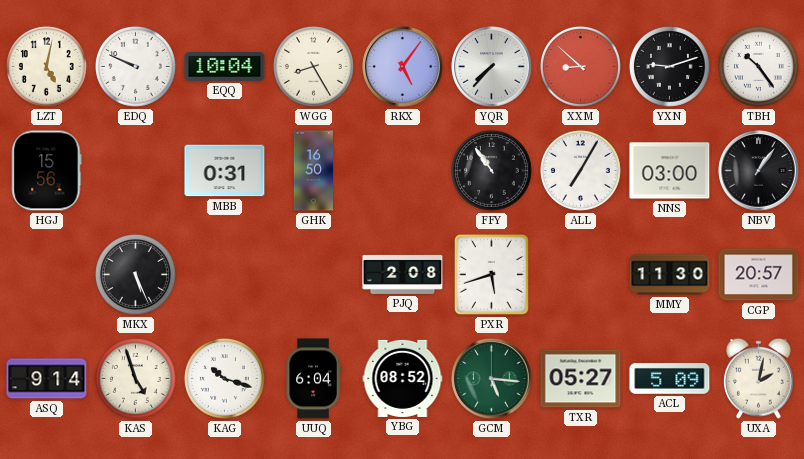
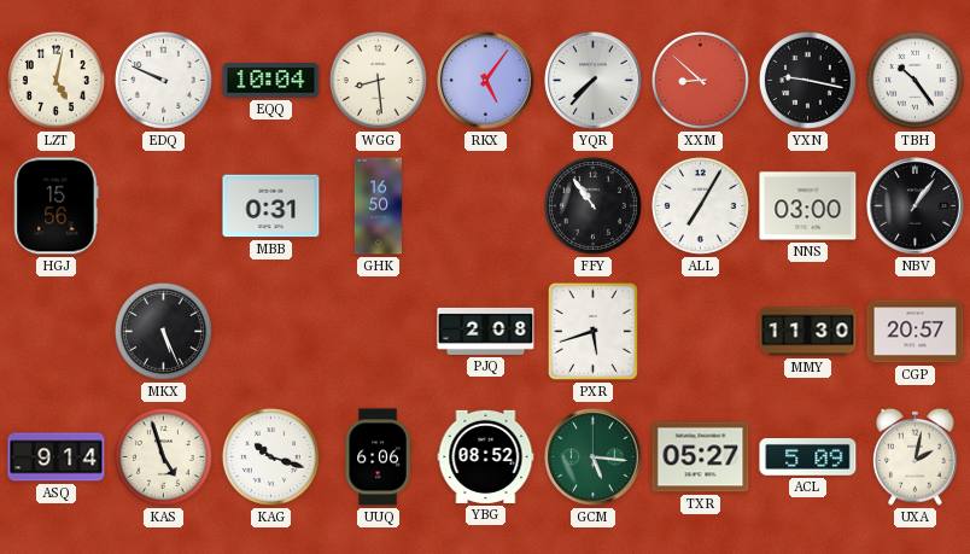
WGG: 8:25 -> 8:29 (378, 80)
YXN: 9:12 -> 9:17 (807, 80)
UUQ: 6:04 -> 6:06 (378, 457)
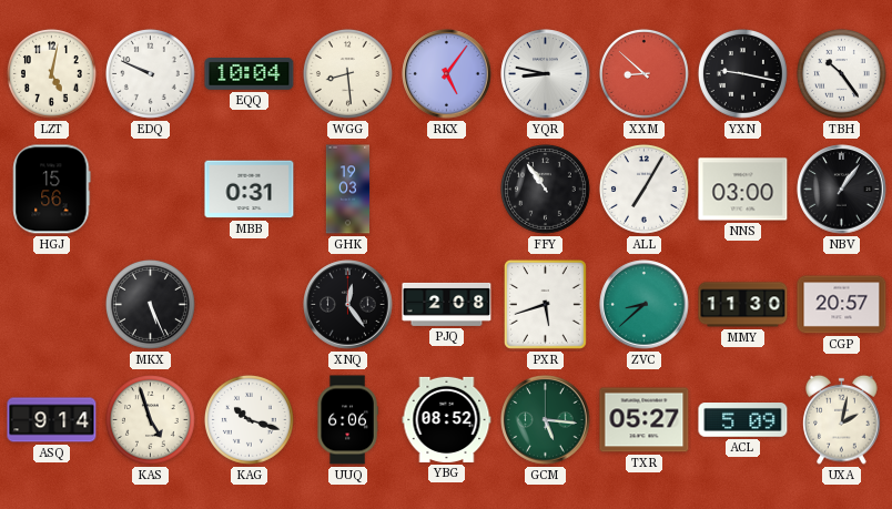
YQR: 7:37 -> 8:47 (546, 74)
GHK: 16:50 -> 19:03 (348, 190)
XNQ: none -> 12:24 (348, 305)
ZVC: none -> 8:38 (645, 305)
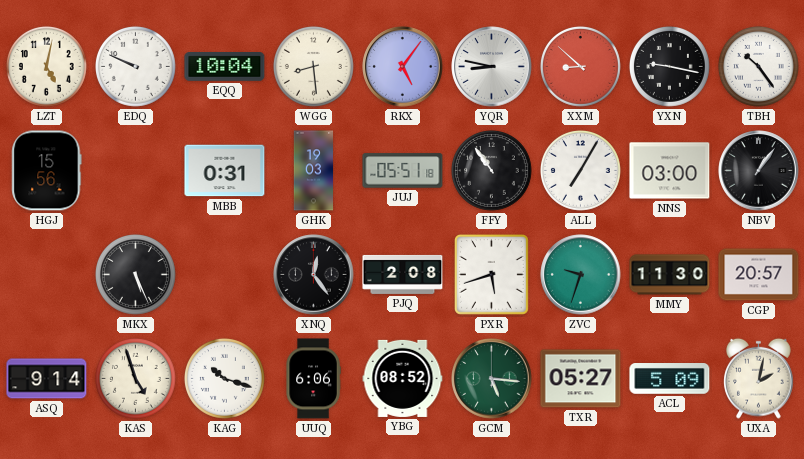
JUJ: none -> 05:51 (403, 171)
ZVC: 8:38 -> 9:33 (581, 275)
